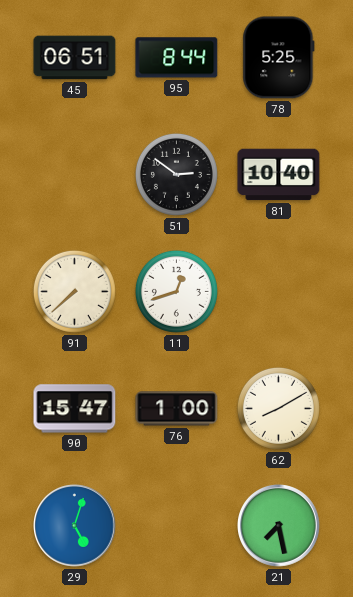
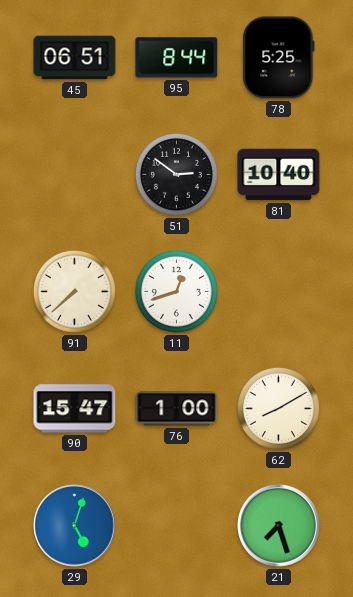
21: 7:28 -> 7:27 (279, 526)
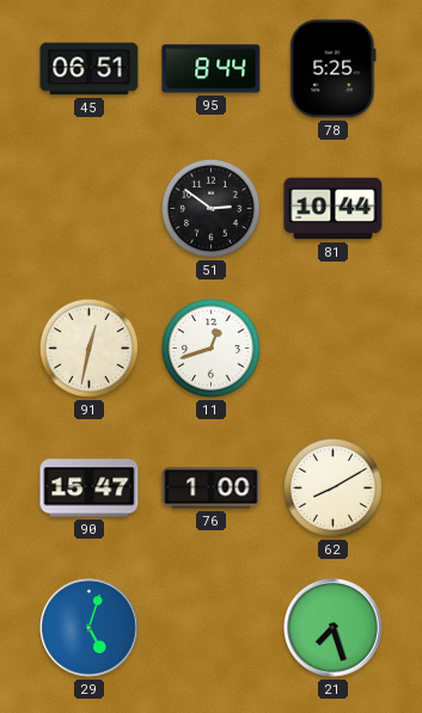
81: 10:40 -> 10:44 (334, 209)
91: 7:38 -> 12:32 (88, 348)
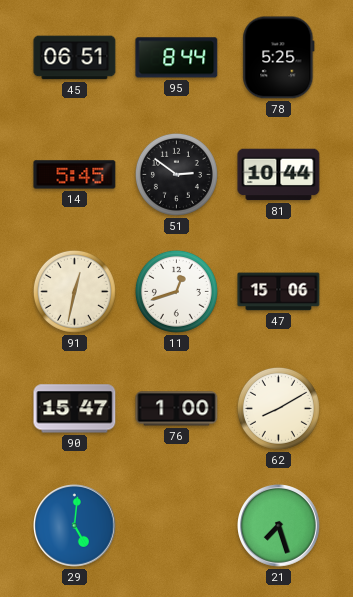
14: none -> 5:45 (75, 175)
47: none -> 15:06 (279, 292)
29: 5:03 -> 5:01 (75, 526)
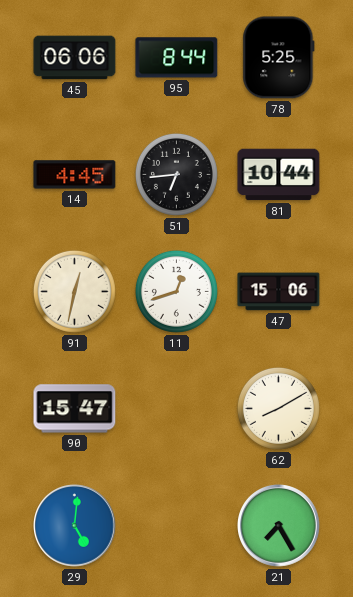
45: 06:51 -> 06:06 (75, 58)
14: 5:45 -> 4:45 (75, 175)
51: 2:51 -> 6:44 (176, 174)
76: 1:00 -> none (177, 409)
21: 7:27 -> 7:25 (279, 526)
